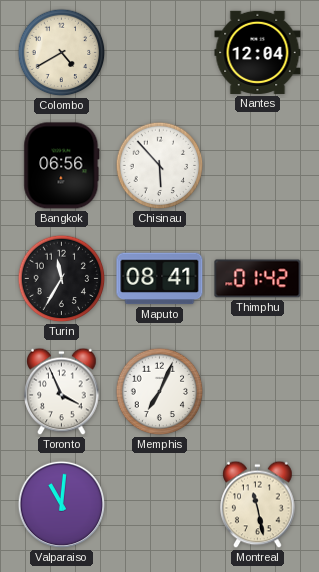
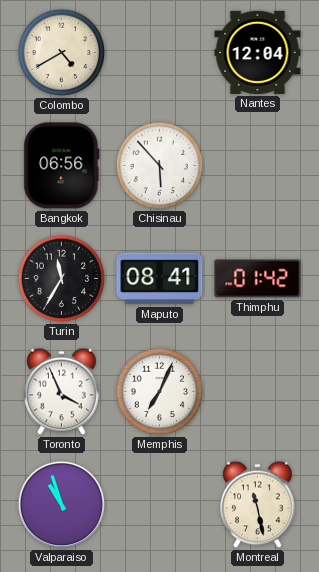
Valparaiso: 11:01 -> 10:57 (62, 505)
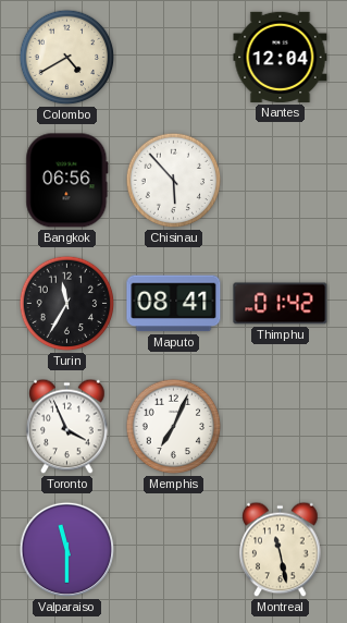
Valparaiso: 10:57 -> 11:30 (67, 550)
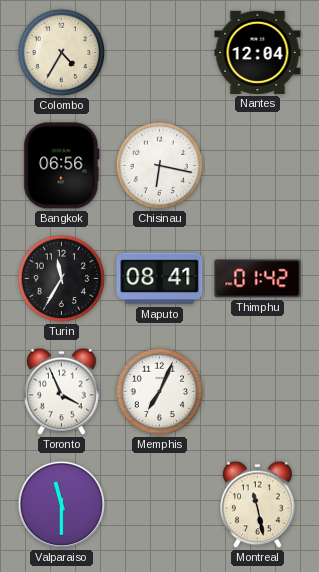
Colombo: 4:40 -> 4:35 (62, 53)
Chisinau: 5:53 -> 6:17 (160, 166)
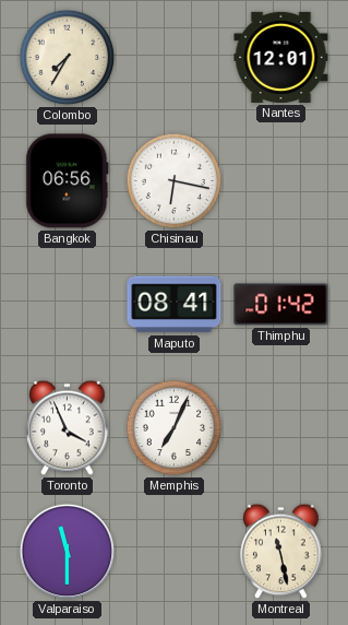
Colombo: 4:35 -> 7:35 (68, 58)
Nantes: 12:04 -> 12:01 (281, 57)
Turin: 11:35 -> none (62, 279)
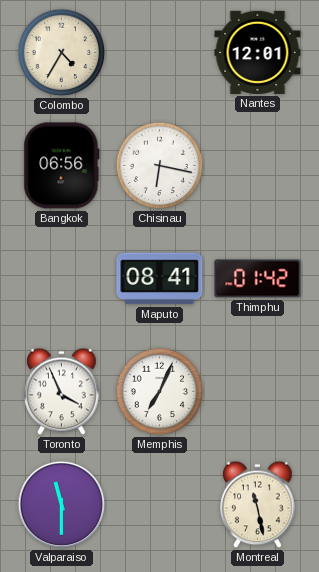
Colombo: 7:35 -> 4:35 (62, 53)
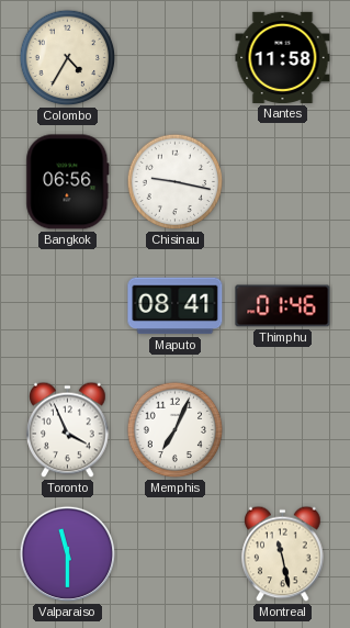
Nantes: 12:01 -> 11:58 (283, 57)
Chisinau: 6:17 -> 9:17 (176, 182)
Thimphu: 01:42 -> 01:46 (283, 306)
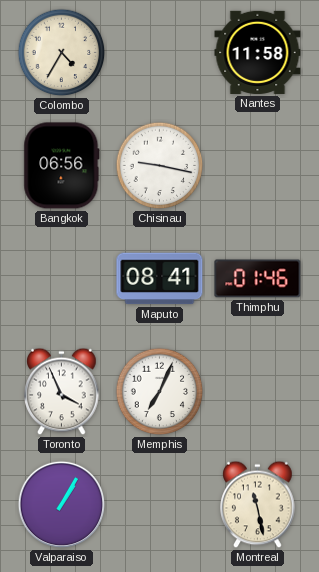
Valparaiso: 11:30 -> 1:05 (62, 505)
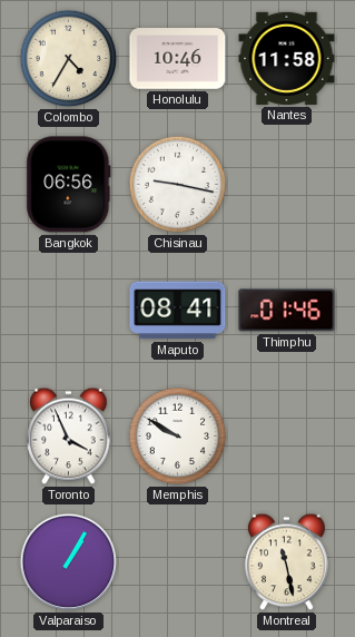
Honolulu: none -> 10:46 (178, 59)
Memphis: 7:04 -> 9:50 (178, 437)
